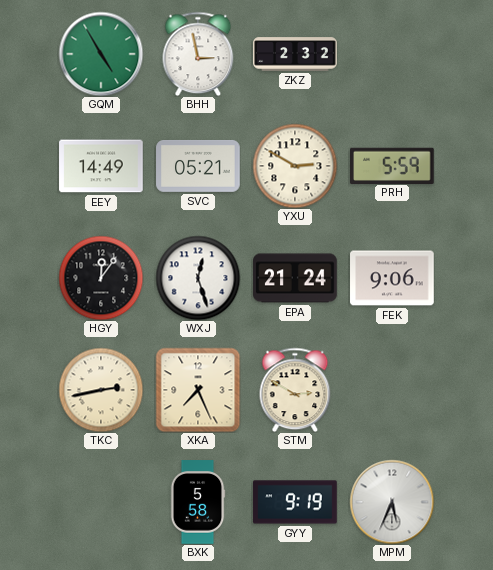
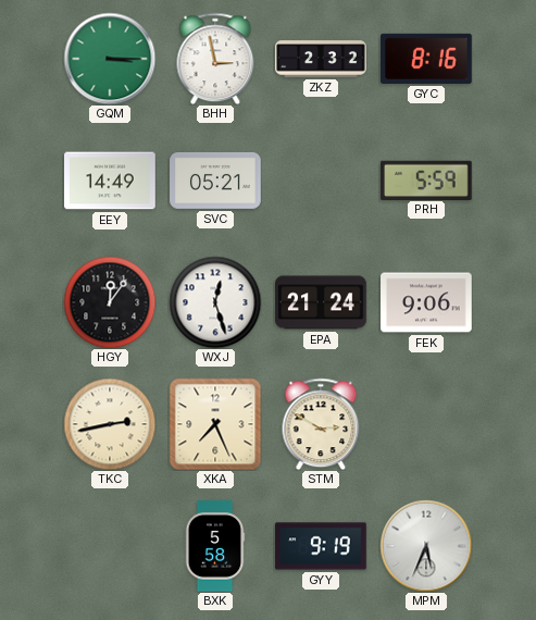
GQM: 4:55 -> 3:15 (110, 59)
GYC: none -> 8:16 (426, 59)
YXU: 2:50 -> none (295, 166)
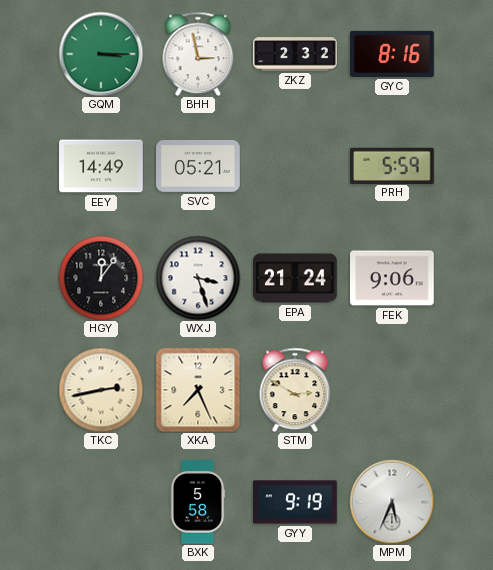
WXJ: 12:27 -> 3:27 (198, 278)
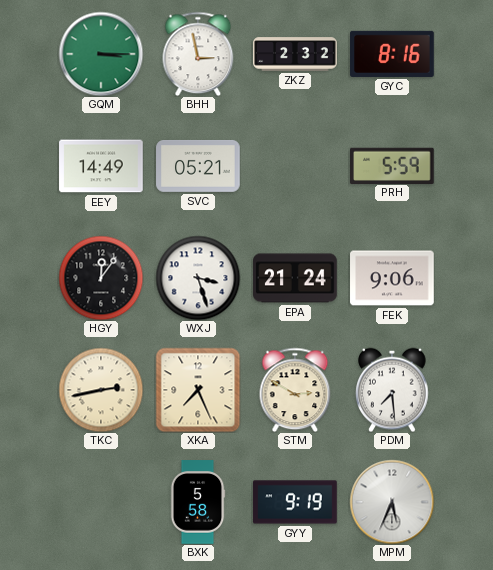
PDM: none -> 7:29 (393, 390)
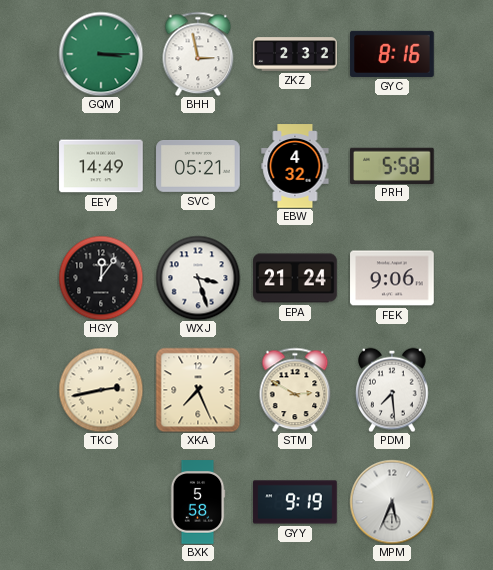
EBW: none -> 4:32 (295, 166)
PRH: 5:59 -> 5:58 (393, 165)
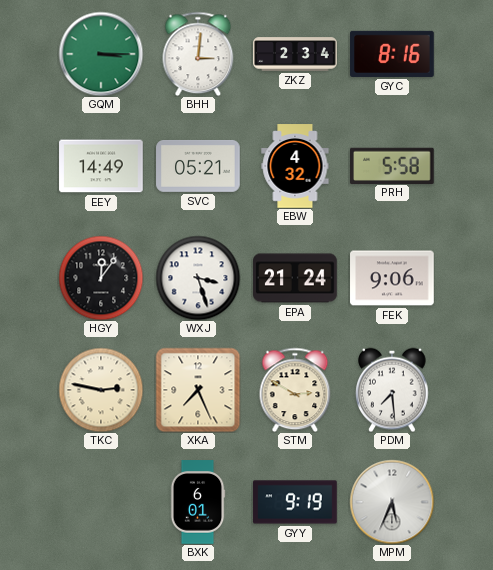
BHH: 2:58 -> 3:01 (198, 54)
ZKZ: 2:32 -> 2:34 (295, 54)
TKC: 2:43 -> 2:47 (101, 390)
BXK: 5:58 -> 6:01 (198, 502)
